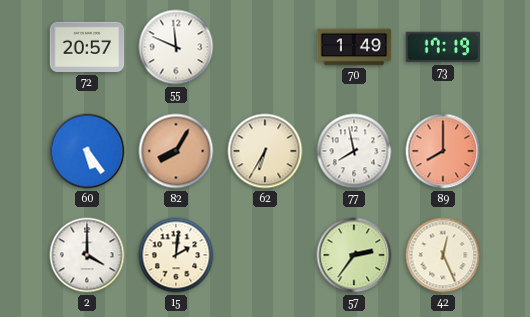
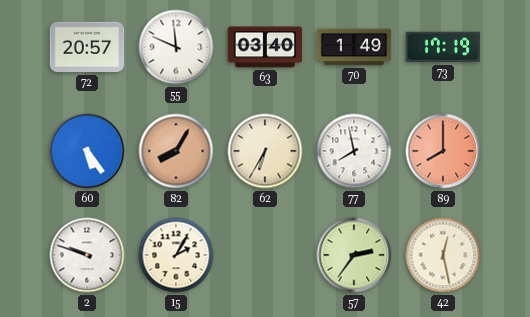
63: none -> 03:40 (265, 47)
2: 4:00 -> 9:48 (87, 255)
15: 2:01 -> 2:05 (176, 255)
42: 12:26 -> 12:28 (443, 255)
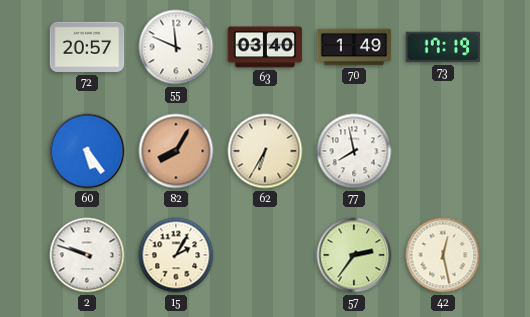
89: 8:00 -> none (443, 151)
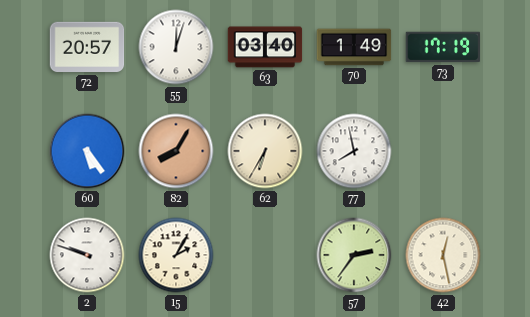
55: 11:49 -> 12:03 (176, 47)
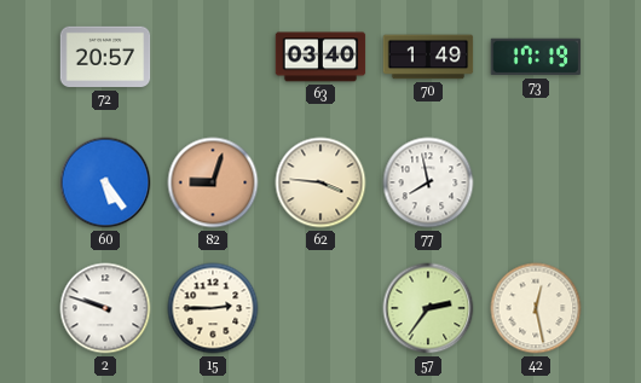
55: 12:03 -> none (176, 47)
82: 8:05 -> 9:03 (213, 182)
62: 6:35 -> 3:46 (320, 182)
15: 2:05 -> 2:45 (213, 308)
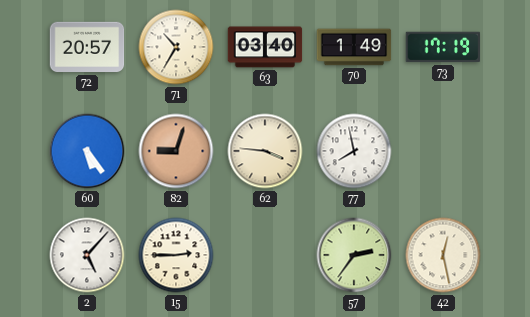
71: none -> 10:35 (176, 47)
2: 9:48 -> 5:07 (87, 255)
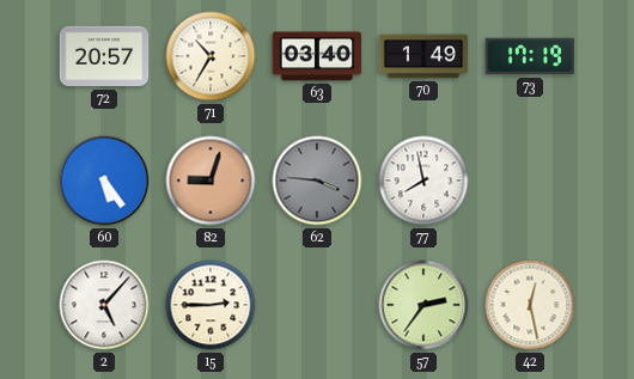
62 dial: cream -> grey (317, 181)
